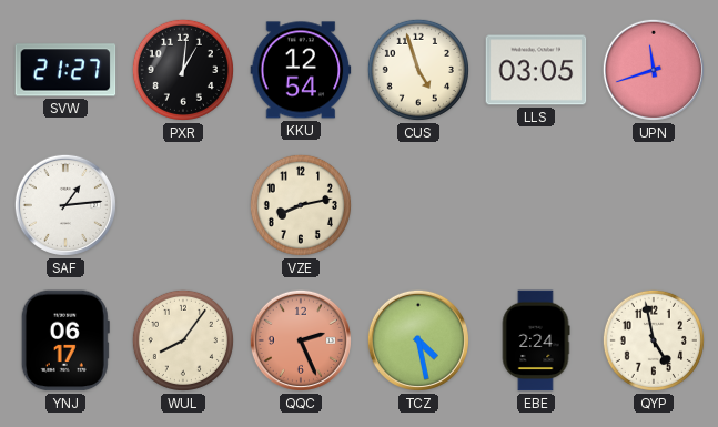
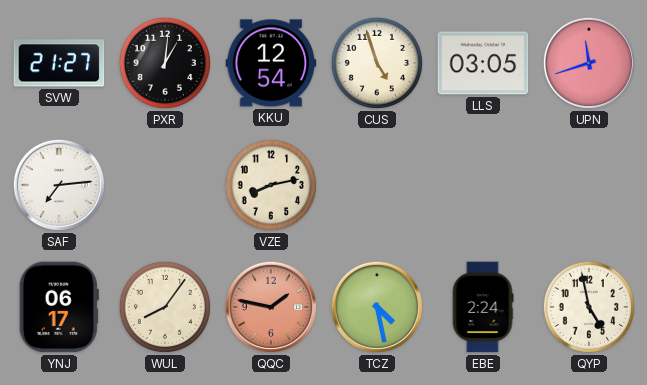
SAF: 1:14 -> 7:14 (59, 185)
QQC: 2:26 -> 1:47 (271, 307)
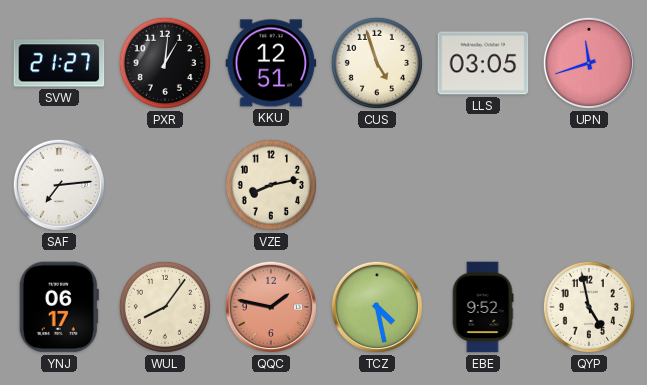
KKU: 12:54 -> 12:51 (271, 63)
EBE: 2:24 -> 9:52 (483, 307)
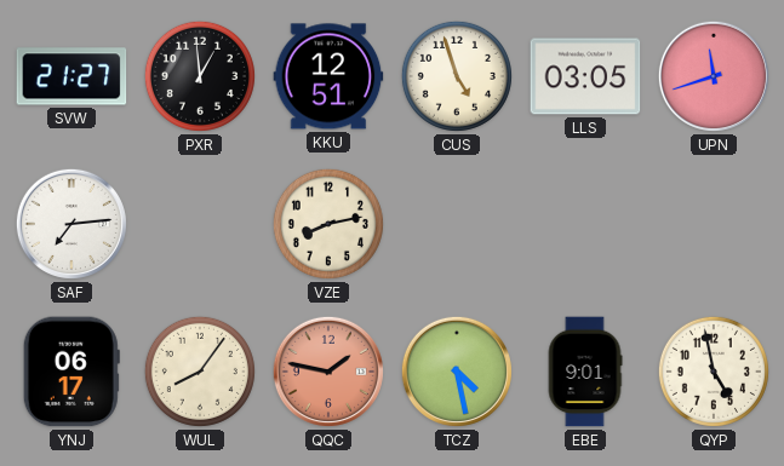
PXR: 1:01 -> 12:59 (200, 76)
EBE: 9:52 -> 9:01 (585, 372)
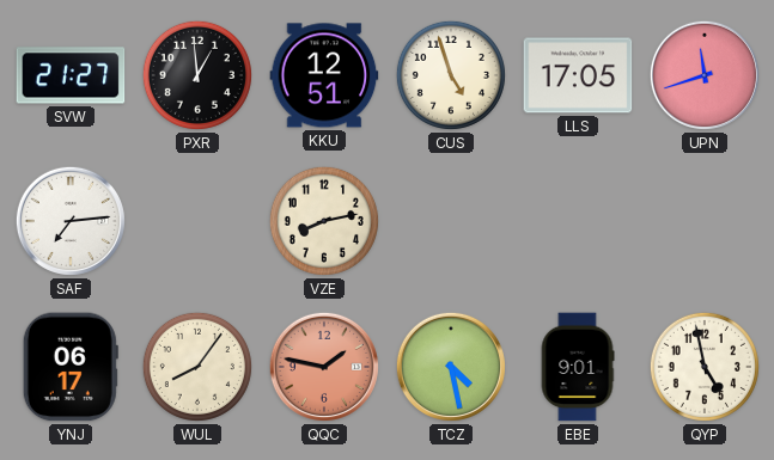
LLS: 03:05 -> 17:05 (578, 75)
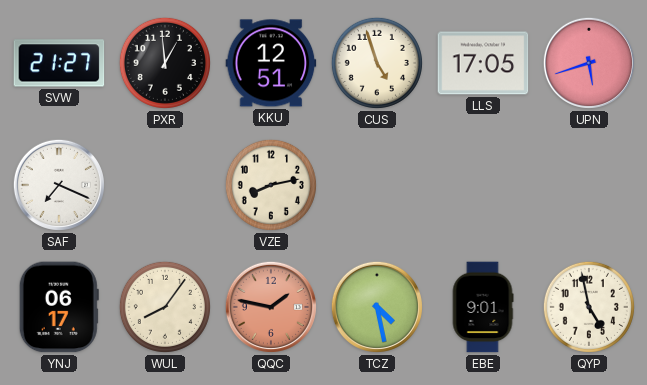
UPN: 11:42 -> 5:42 (589, 63)
SAF: 7:14 -> 7:19 (59, 185)
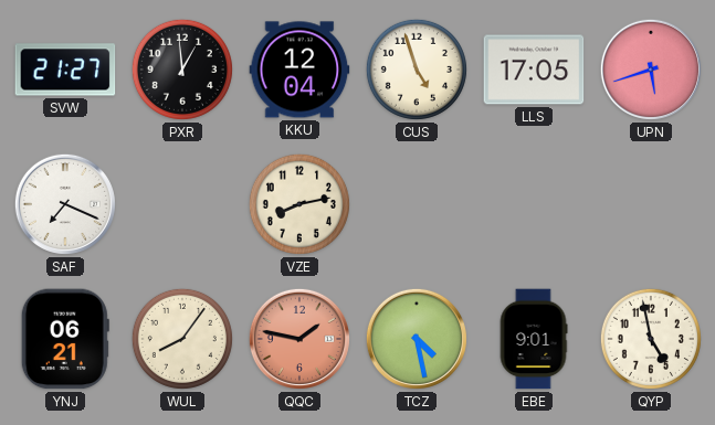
KKU: 12:51 -> 12:04 (299, 70)
YNJ: 06:17 -> 06:21 (65, 339)
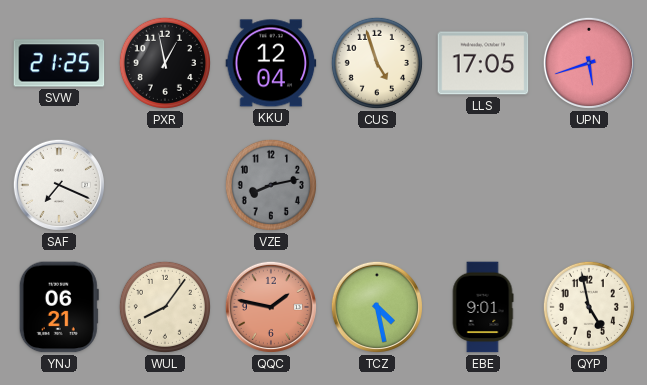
SVW: 21:27 -> 21:25 (59, 63)
PXR: 12:59 -> 12:58 (165, 63)
VZE dial: cream -> grey (271, 185)
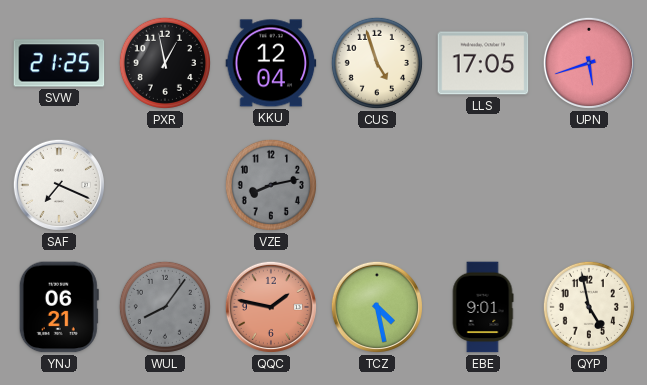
WUL dial: cream -> grey (165, 307)
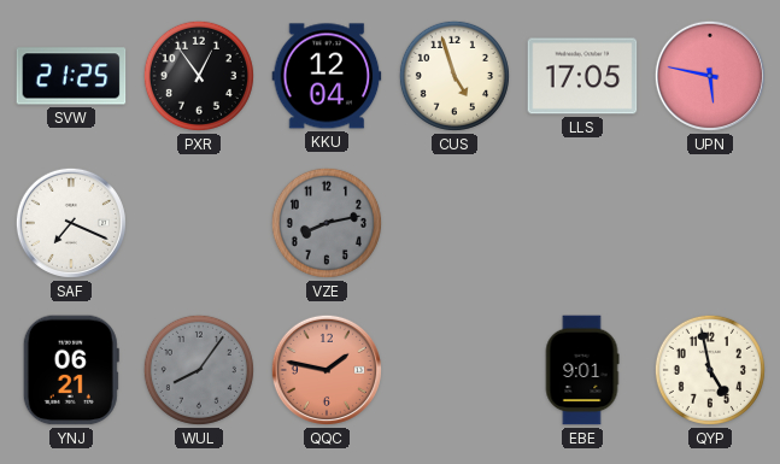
PXR: 12:58 -> 12:54 (199, 76)
UPN: 5:42 -> 5:47 (710, 76)
TCZ: 4:28 -> none (377, 307)
